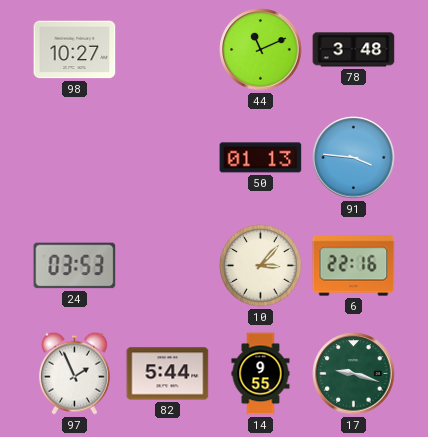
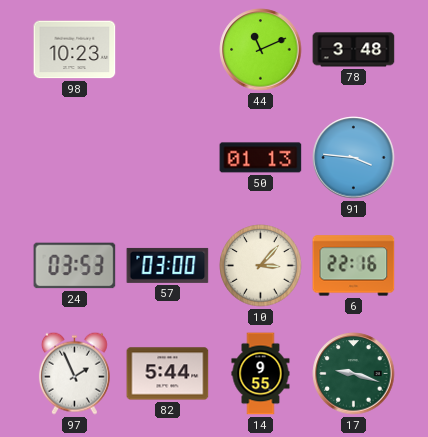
98: 10:27 -> 10:23 (75, 50)
57: none -> 03:00 (168, 265)
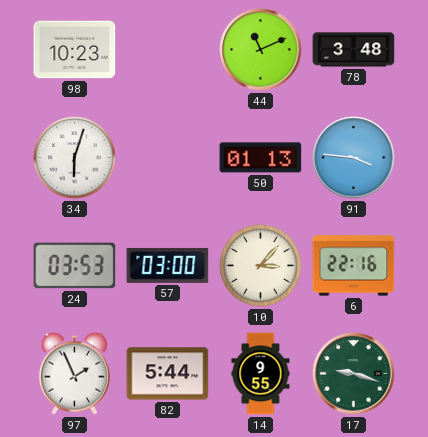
34: none -> 6:03 (75, 158)
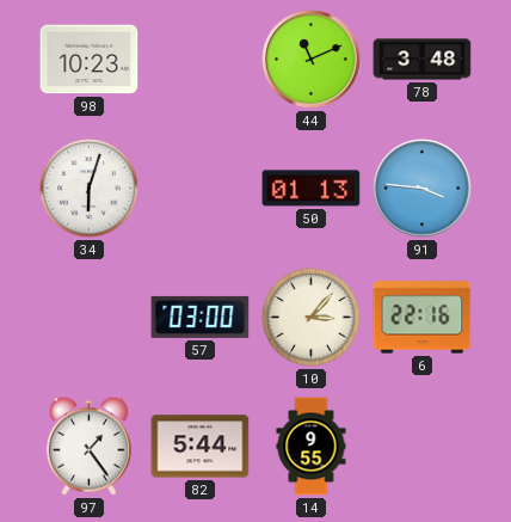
24: 03:53 -> none (75, 266)
97: 1:56 -> 1:24 (88, 446)
17: 9:18 -> none (354, 374)
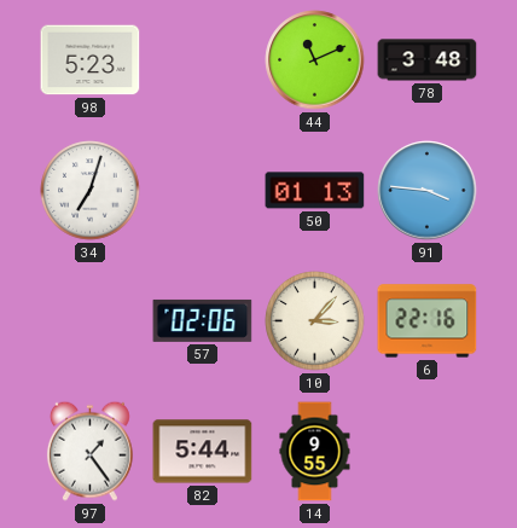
98: 10:23 -> 5:23 (91, 60)
34: 6:03 -> 7:03 (91, 191)
57: 03:00 -> 02:06 (203, 320)
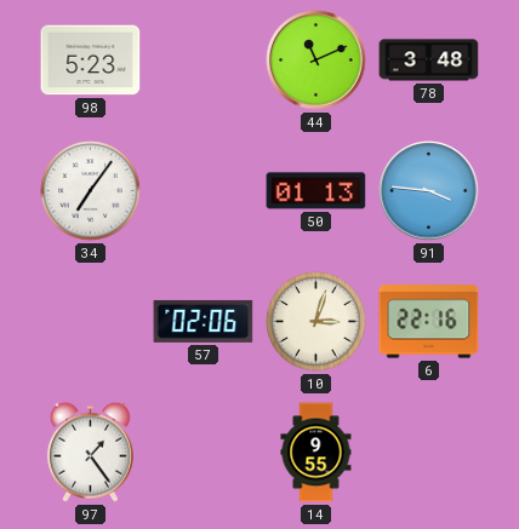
34: 7:03 -> 7:06 (91, 191)
10: 3:07 -> 3:03 (316, 322)
82: 5:44 -> none (203, 452)
